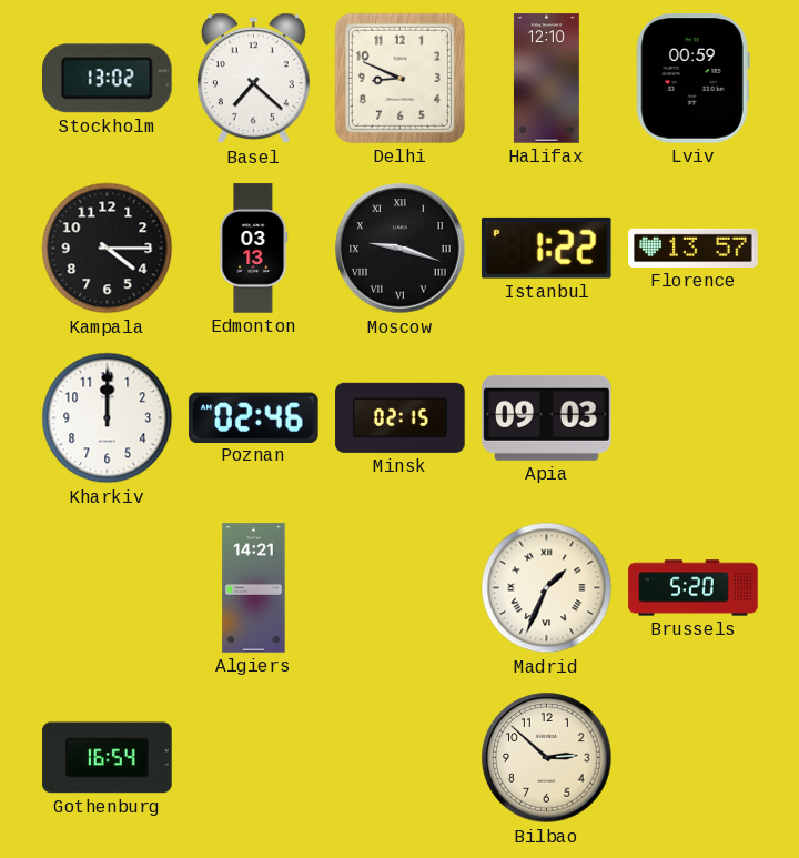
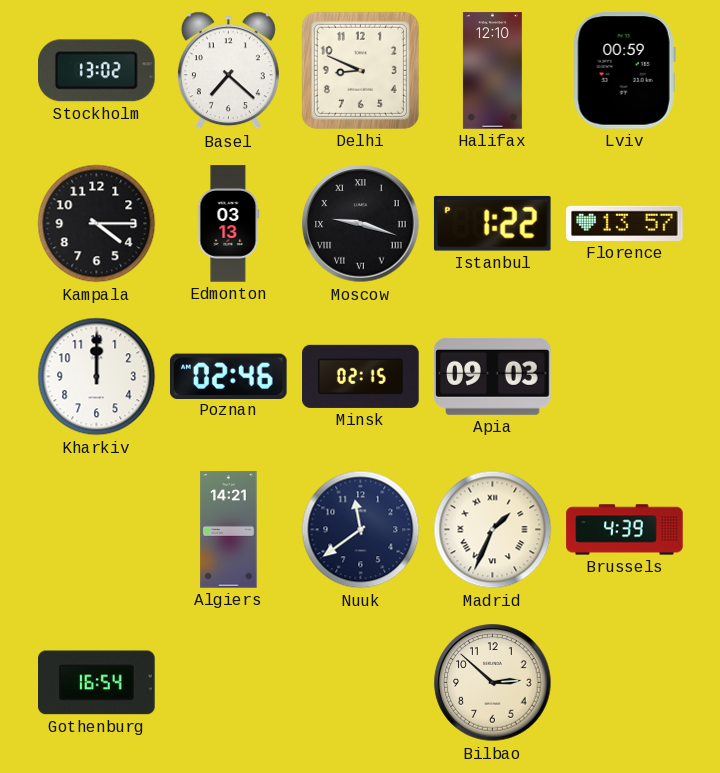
Nuuk: none -> 11:39 (361, 530)
Brussels: 5:20 -> 4:39 (625, 530)
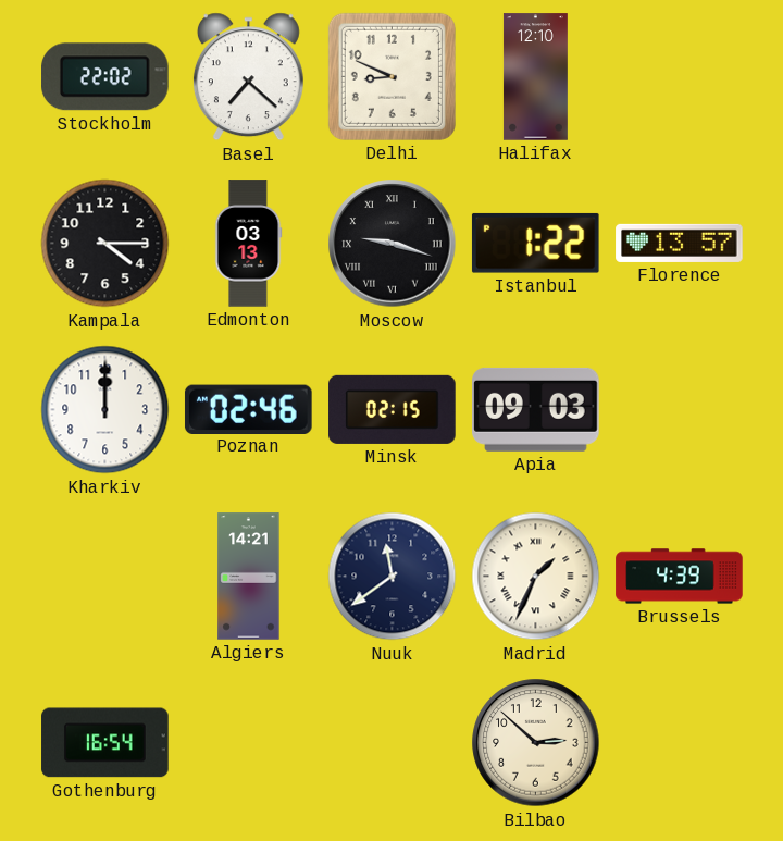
Stockholm: 13:02 -> 22:02 (105, 77)
Lviv: 00:59 -> none (624, 71)
